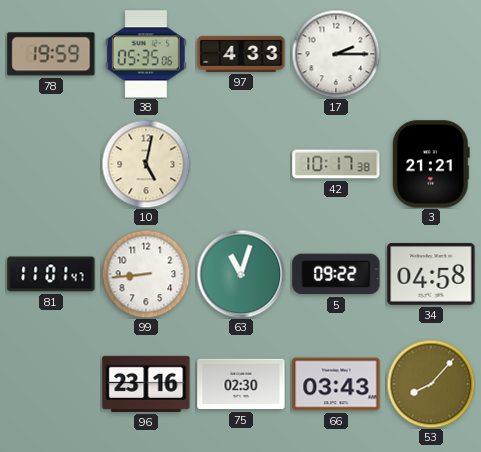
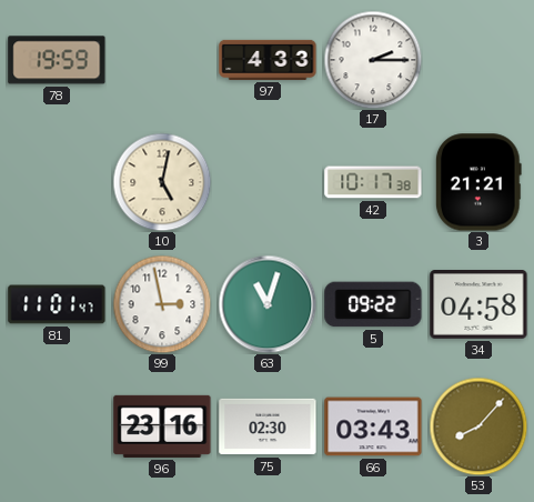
38: 05:35 -> none (146, 54)
99: 8:44 -> 2:58 (162, 304)
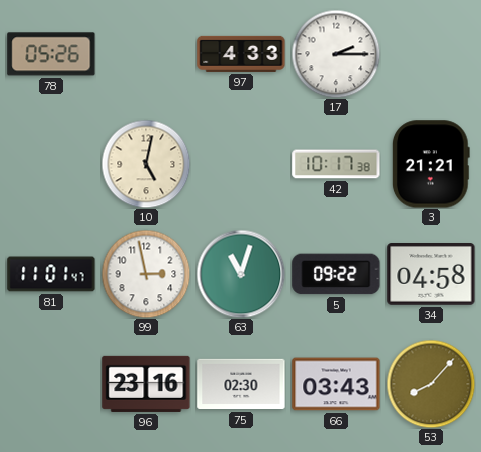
78: 19:59 -> 05:26 (51, 54)
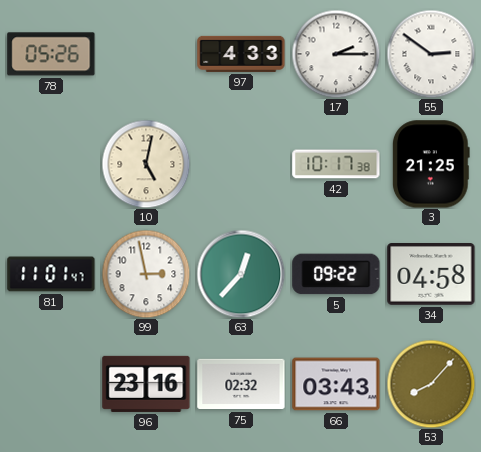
55: none -> 2:51 (431, 54)
3: 21:21 -> 21:25 (431, 164)
63: 11:03 -> 12:37 (241, 274)
75: 02:30 -> 02:32 (241, 384)
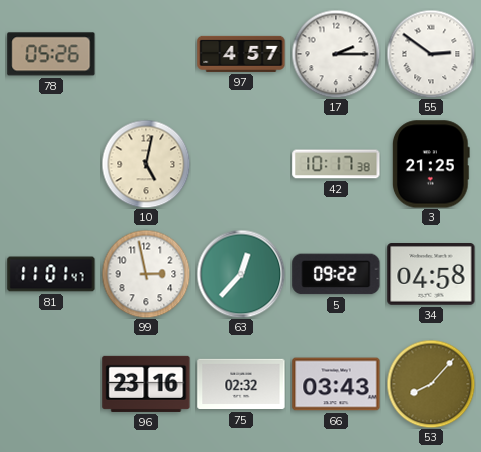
97: 4:33 -> 4:57 (241, 54)
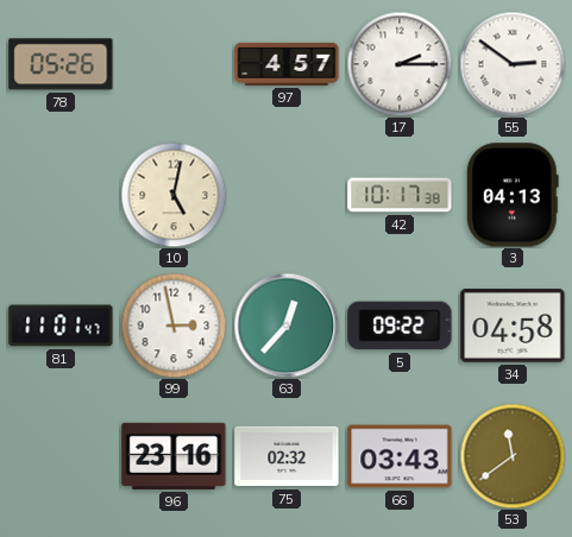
3: 21:25 -> 04:13 (513, 195)
53: 8:07 -> 11:39 (513, 456)
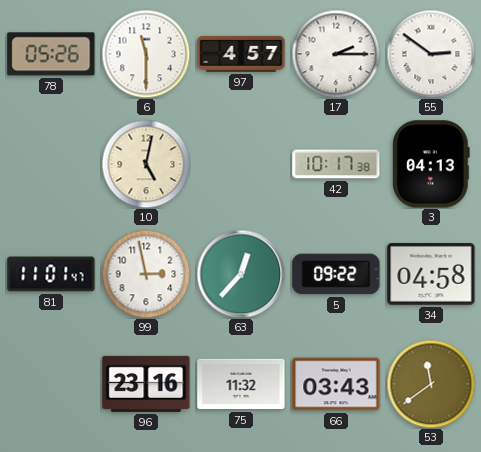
6: none -> 11:30 (146, 54)
75: 02:32 -> 11:32 (241, 384)
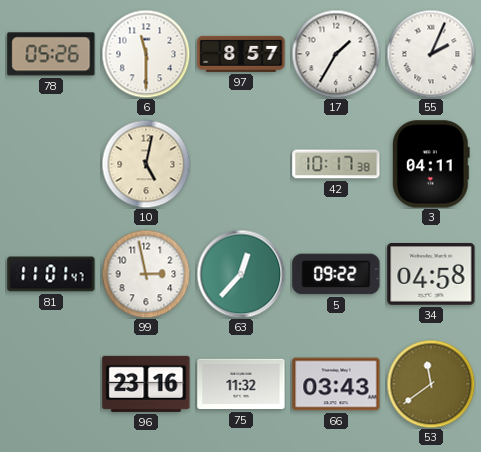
97: 4:57 -> 8:57 (241, 54)
17: 2:15 -> 1:35 (336, 54)
55: 2:51 -> 2:04 (431, 54)
3: 04:13 -> 04:11 (431, 164)
